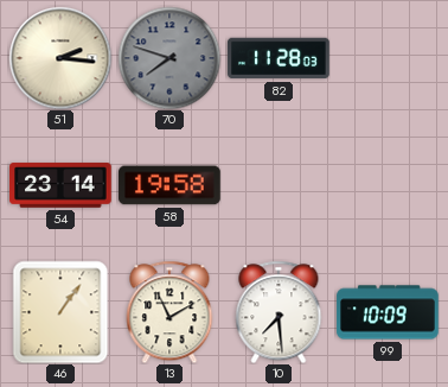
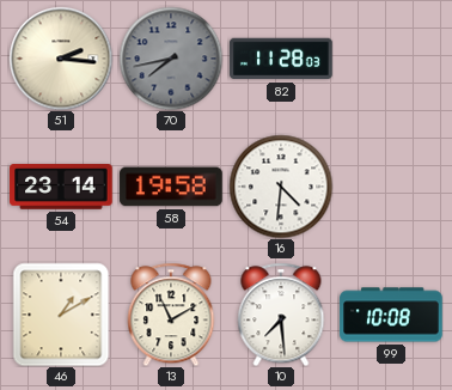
70: 7:48 -> 7:43 (171, 59)
16: none -> 4:31 (281, 187)
46: 1:06 -> 1:10 (61, 315)
99: 10:09 -> 10:08 (391, 315)
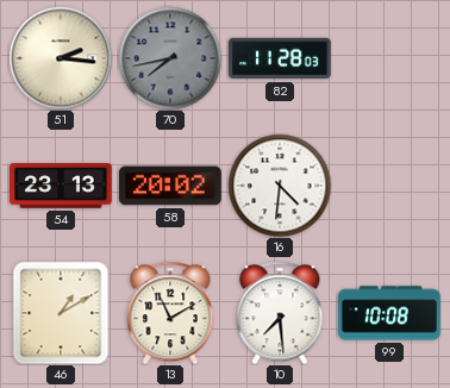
54: 23:14 -> 23:13 (61, 186)
58: 19:58 -> 20:02 (170, 186)
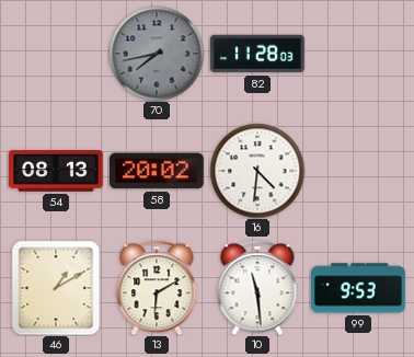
51: 2:16 -> none (61, 58)
54: 23:13 -> 08:13 (56, 171)
13: 11:10 -> 6:10 (157, 288)
10: 7:29 -> 11:29 (257, 288)
99: 10:08 -> 9:53 (358, 288)
